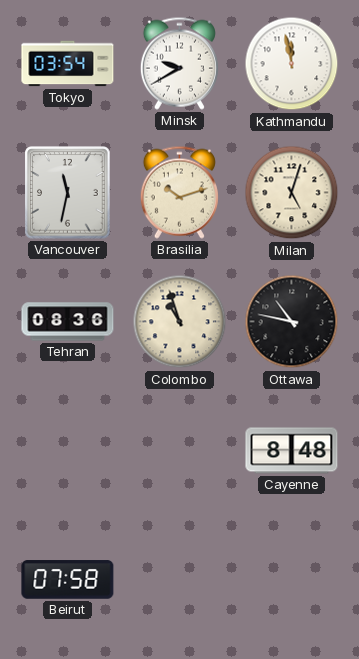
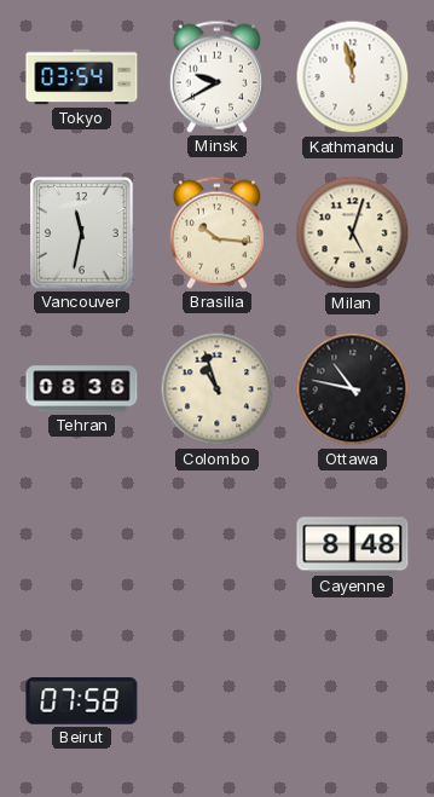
Brasilia: 10:12 -> 10:16 (216, 232)
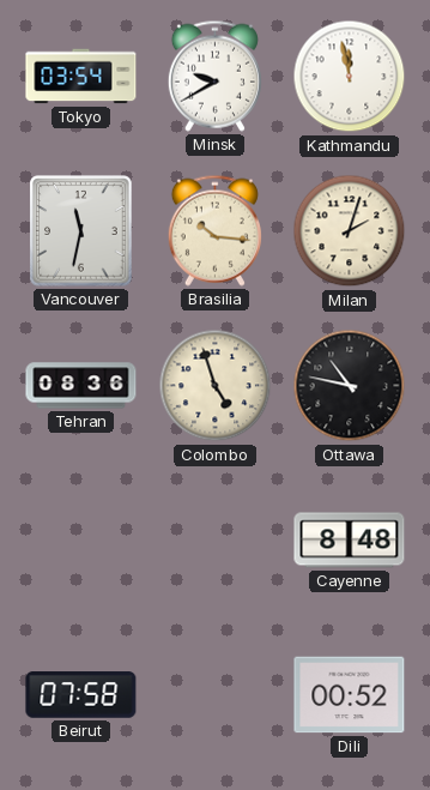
Milan: 5:03 -> 2:03 (350, 231)
Colombo: 10:57 -> 4:57 (216, 386)
Dili: none -> 00:52 (350, 695)
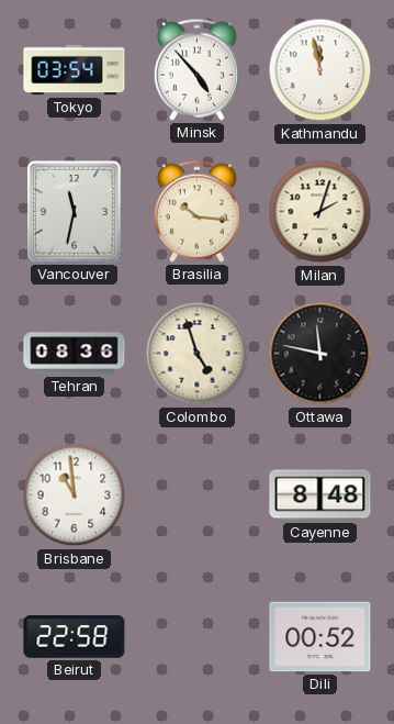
Minsk: 9:40 -> 4:53 (196, 69)
Ottawa: 10:47 -> 11:47 (320, 354)
Brisbane: none -> 10:59 (75, 495)
Beirut: 07:58 -> 22:58 (75, 637)
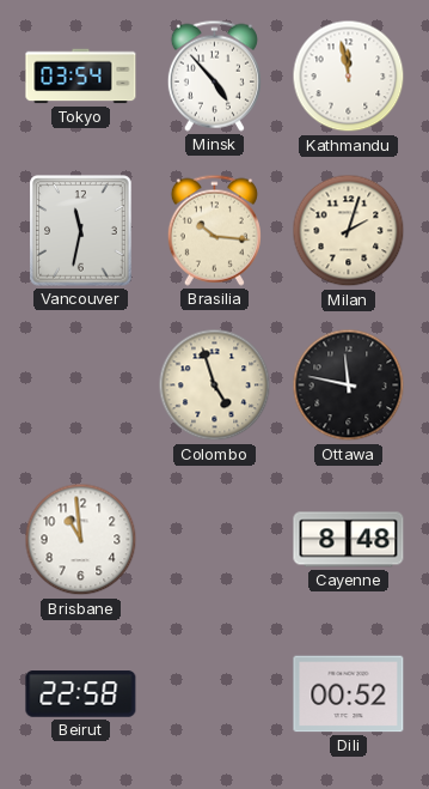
Tehran: 08:36 -> none (75, 354)
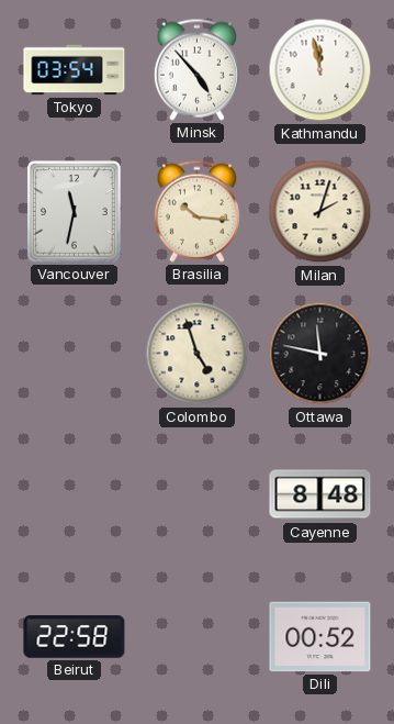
Brisbane: 10:59 -> none (81, 540)
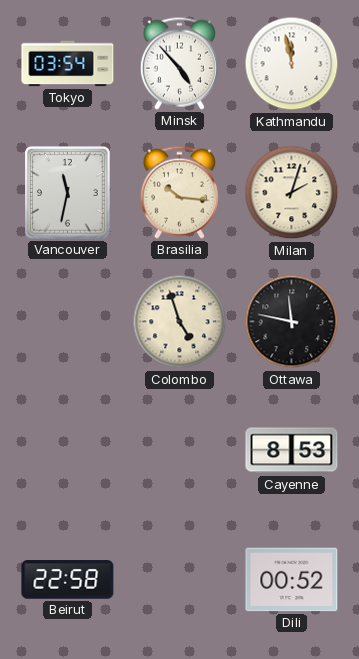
Cayenne: 8:48 -> 8:53 (292, 451)
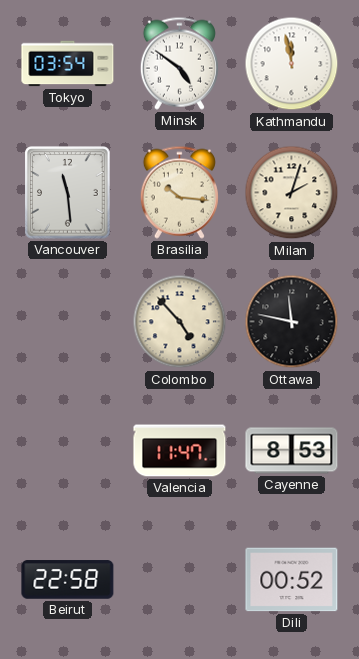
Minsk: 4:53 -> 4:51 (179, 63)
Vancouver: 11:32 -> 11:29 (68, 193)
Colombo: 4:57 -> 4:53 (180, 322)
Valencia: none -> 11:47 (180, 451)
